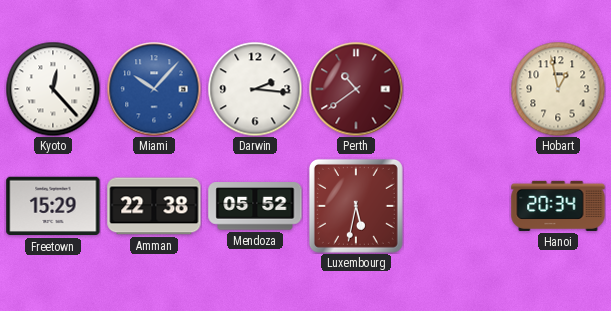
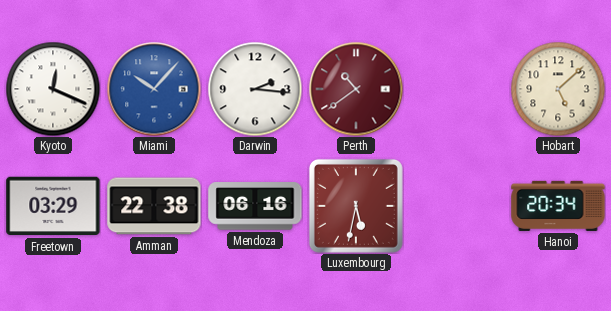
Kyoto: 12:23 -> 12:19 (53, 89)
Hobart: 12:58 -> 5:08 (558, 89)
Freetown: 15:29 -> 03:29 (53, 206)
Mendoza: 05:52 -> 06:16 (255, 206)
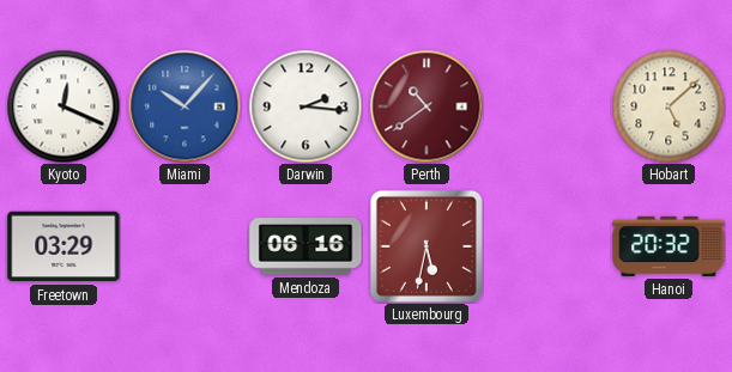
Amman: 22:38 -> none (154, 206)
Hanoi: 20:34 -> 20:32 (669, 246)
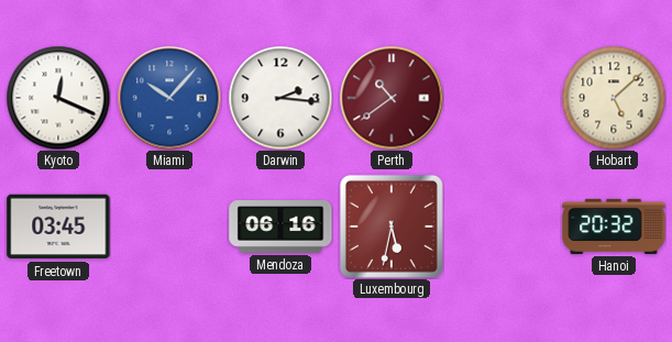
Freetown: 03:29 -> 03:45 (58, 227)
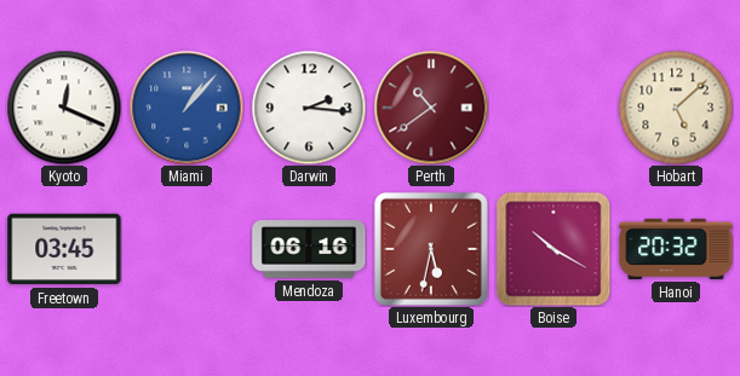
Miami: 10:07 -> 1:07 (187, 108)
Boise: none -> 10:20 (553, 249)
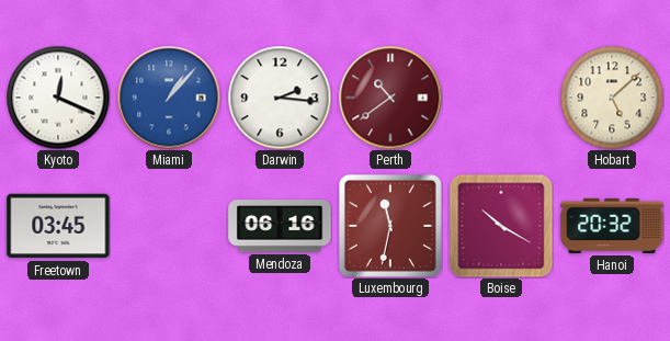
Luxembourg: 5:32 -> 11:32 (390, 226)
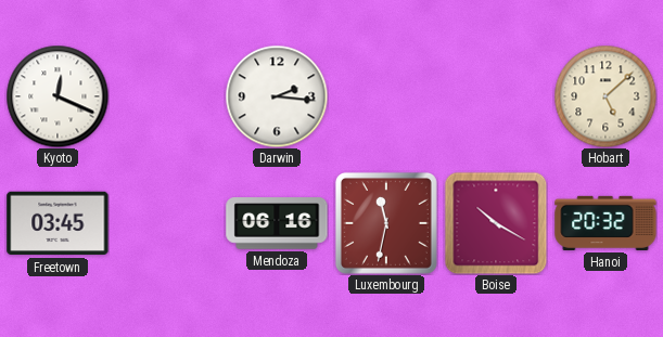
Miami: 1:07 -> none (169, 98)
Perth: 10:39 -> none (390, 98)
